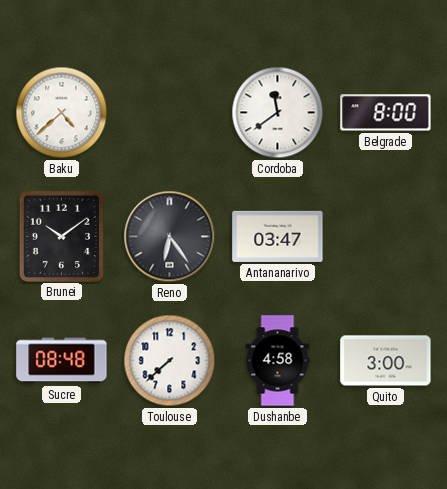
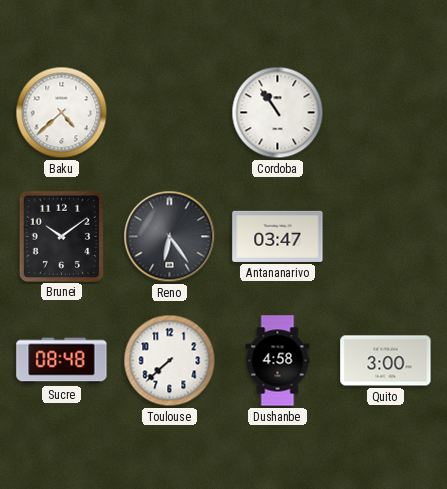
Cordoba: 11:39 -> 10:54 (278, 113)
Belgrade: 8:00 -> none (386, 113)
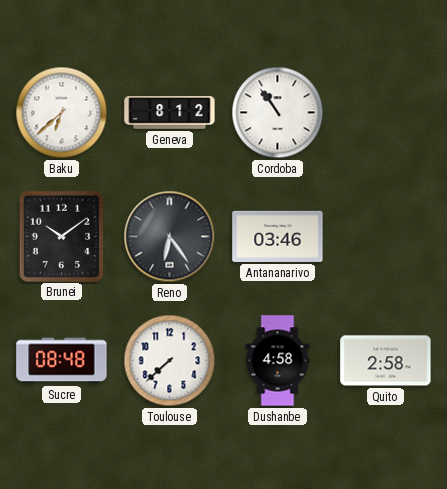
Baku: 4:38 -> 6:38 (62, 113)
Geneva: none -> 8:12 (170, 113)
Antananarivo: 03:47 -> 03:46 (278, 236)
Quito: 3:00 -> 2:58 (386, 361)
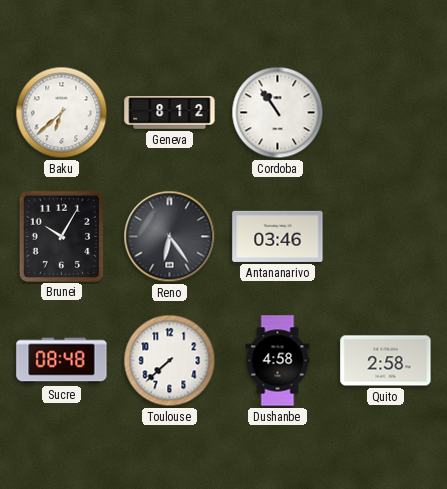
Brunei: 10:09 -> 10:05 (61, 236)
